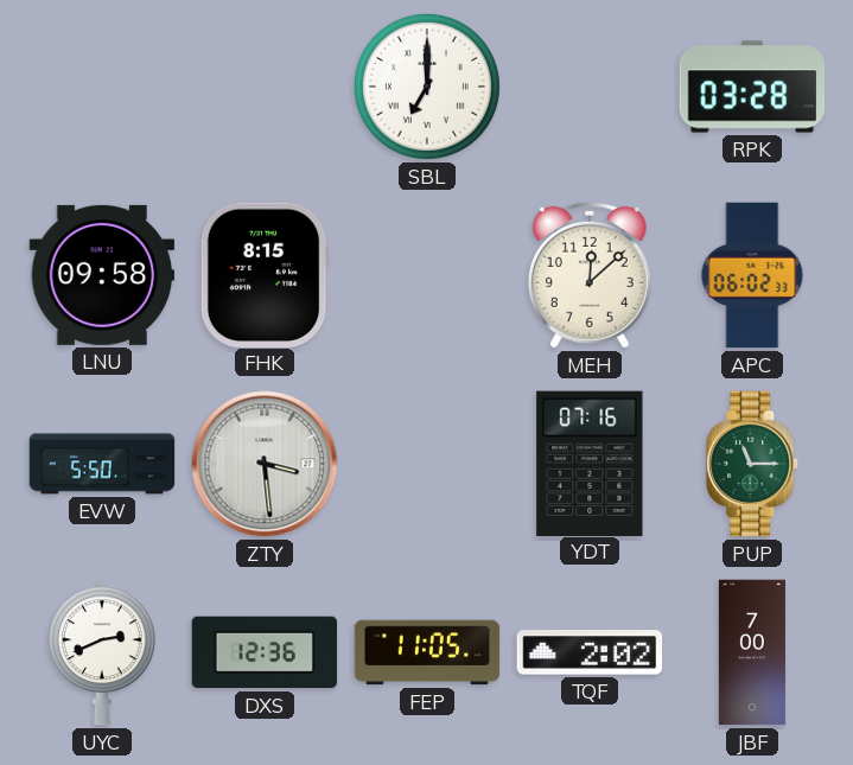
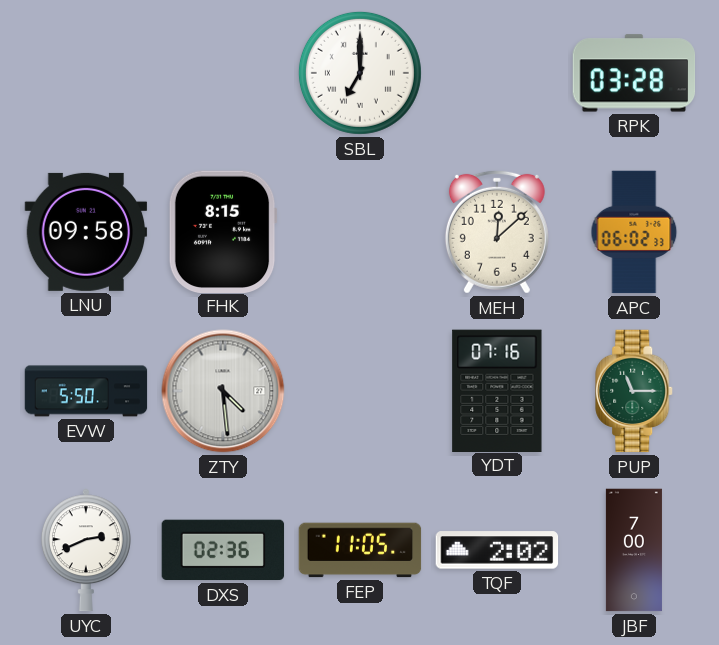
ZTY: 3:29 -> 4:29 (223, 391)
DXS: 12:36 -> 02:36 (223, 550)
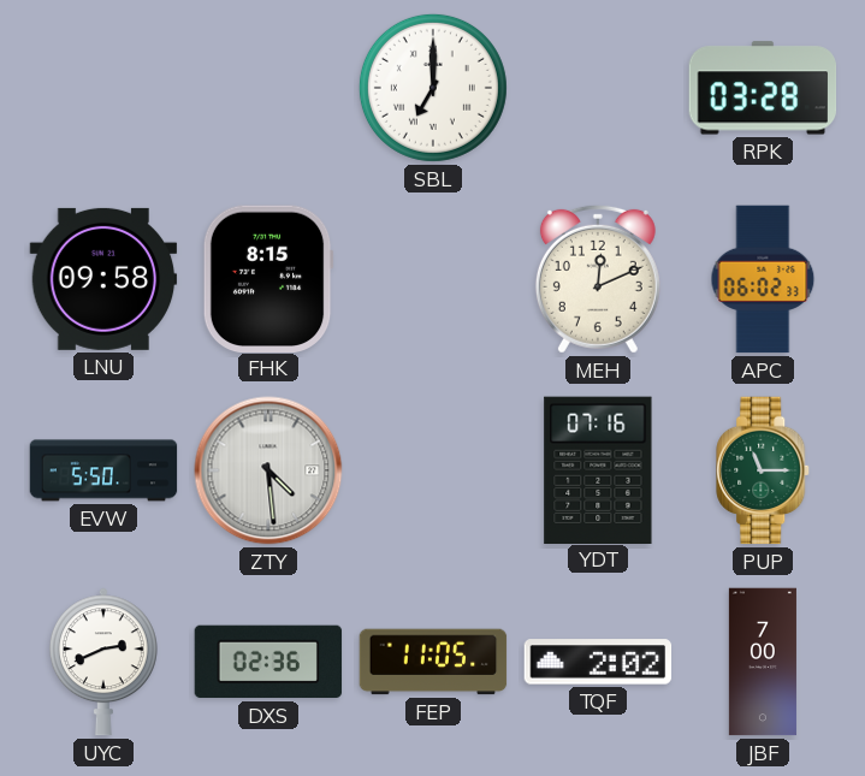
MEH: 12:08 -> 12:11 (598, 279)
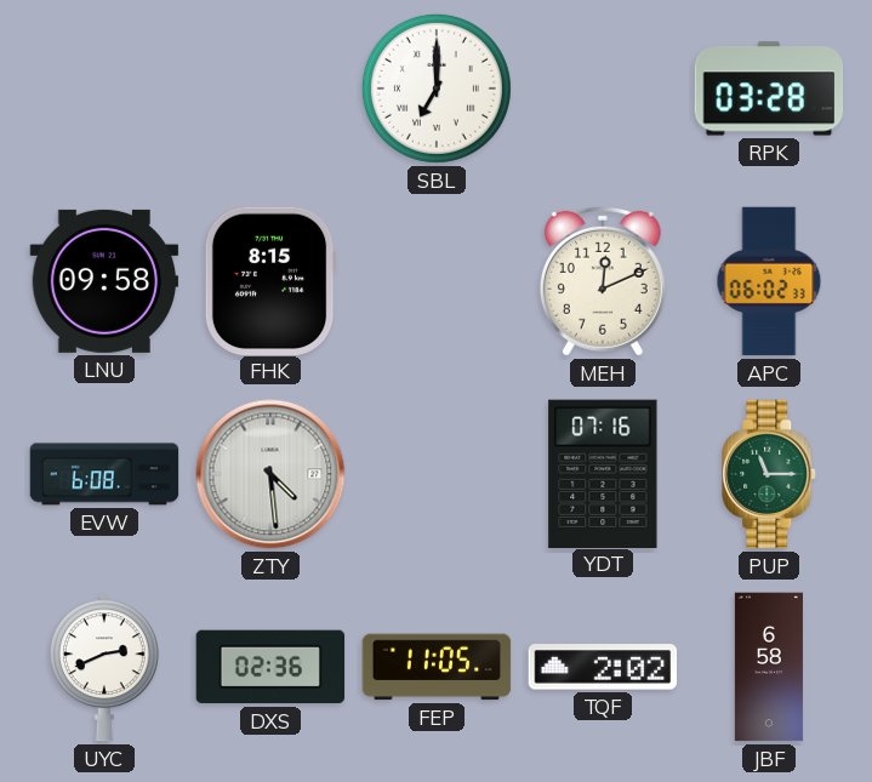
EVW: 5:50 -> 6:08 (104, 474)
JBF: 7:00 -> 6:58 (769, 667)
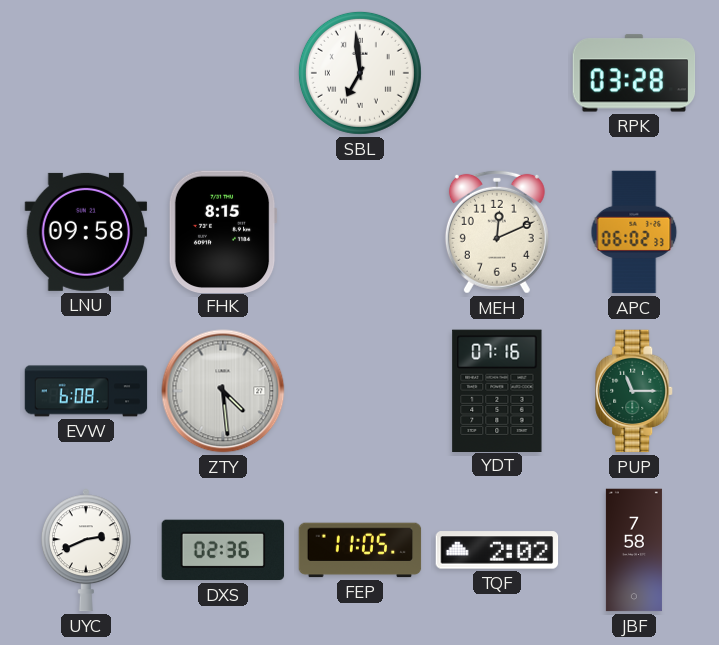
SBL: 7:00 -> 6:59 (360, 73)
JBF: 6:58 -> 7:58 (634, 550)
